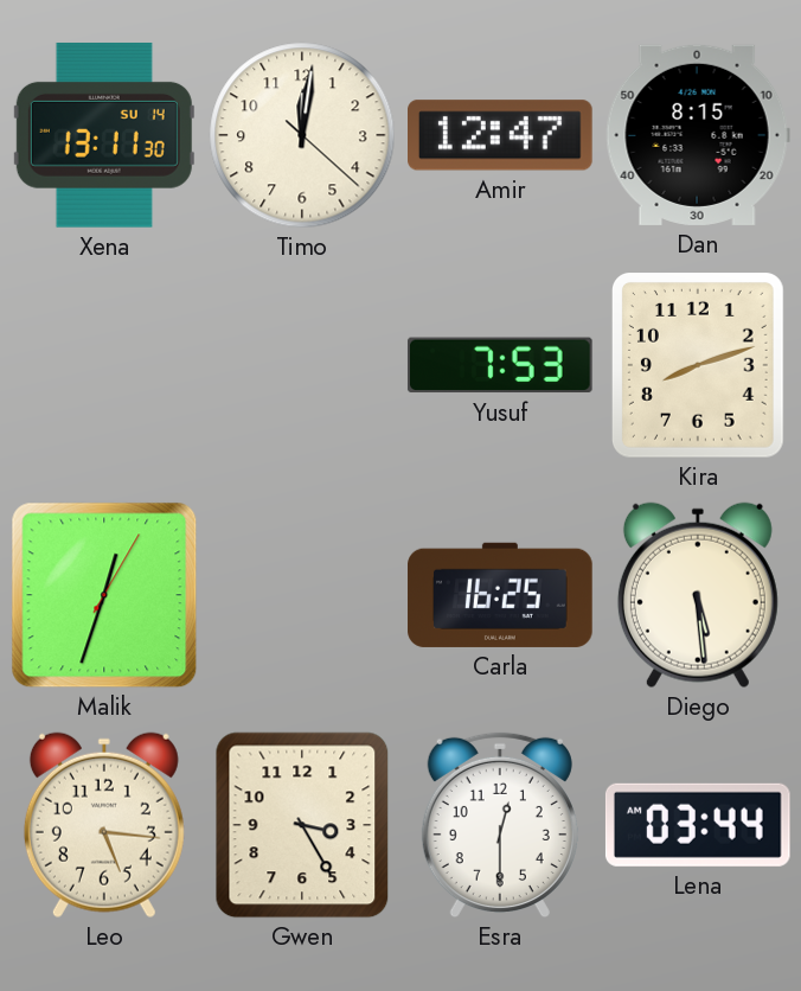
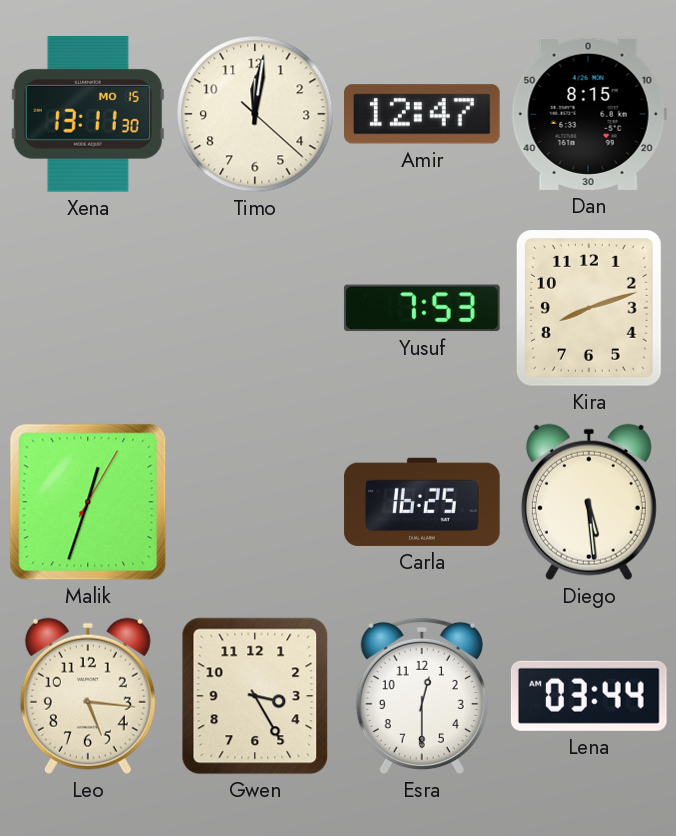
Xena date: SU 14 -> MO 15 (88, 114)
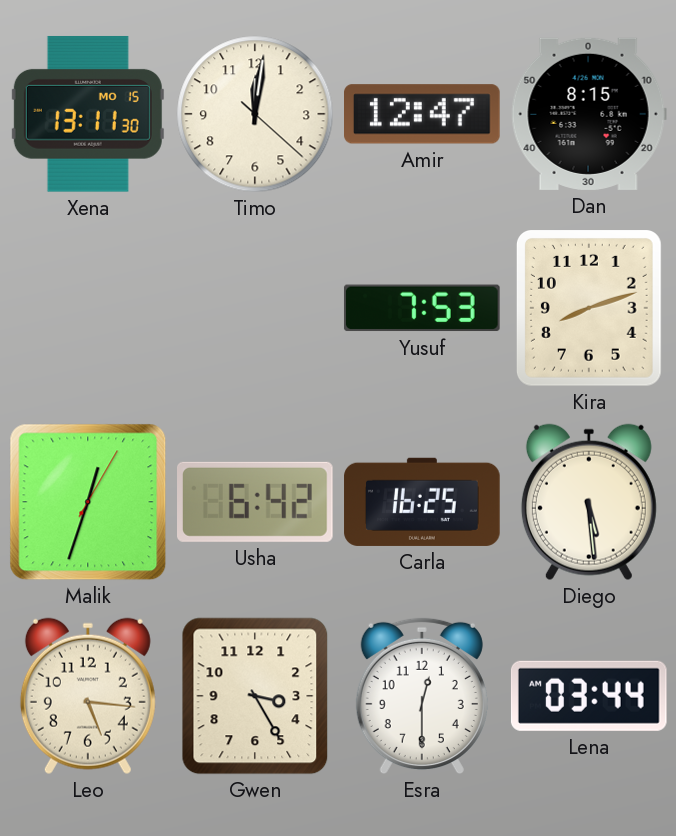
Usha: none -> 6:42 (256, 502)
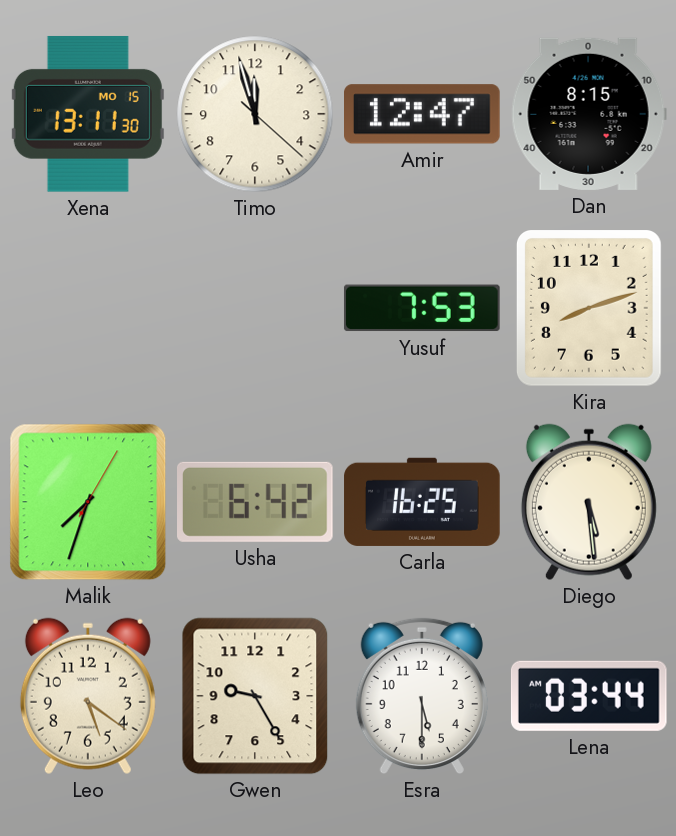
Timo: 12:01 -> 11:57 (255, 114)
Malik: 12:33 -> 7:33 (88, 502)
Leo: 5:16 -> 5:21 (88, 696)
Gwen: 3:25 -> 9:25 (255, 696)
Esra: 12:30 -> 5:30 (422, 696)
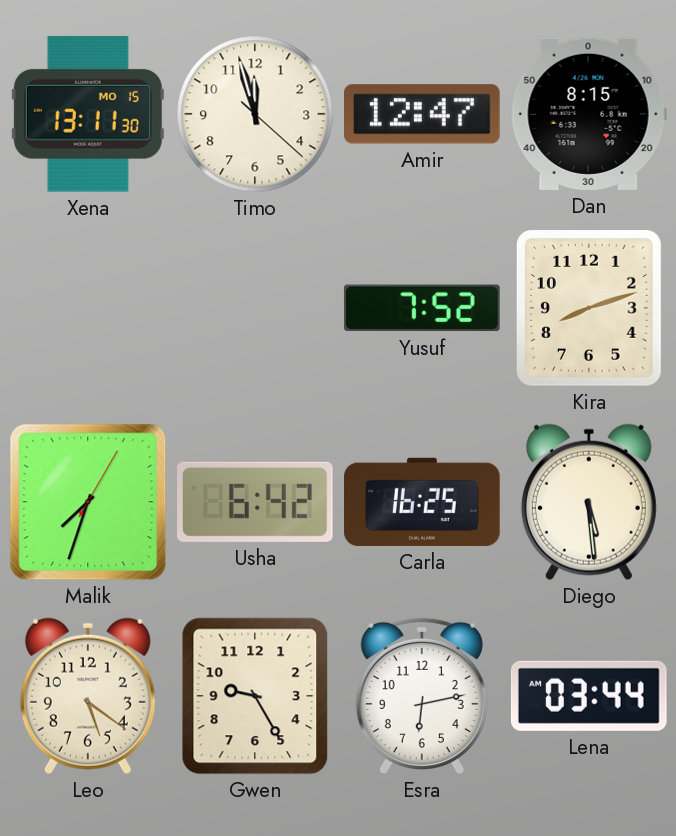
Yusuf: 7:53 -> 7:52 (422, 308)
Esra: 5:30 -> 6:13 (422, 696)
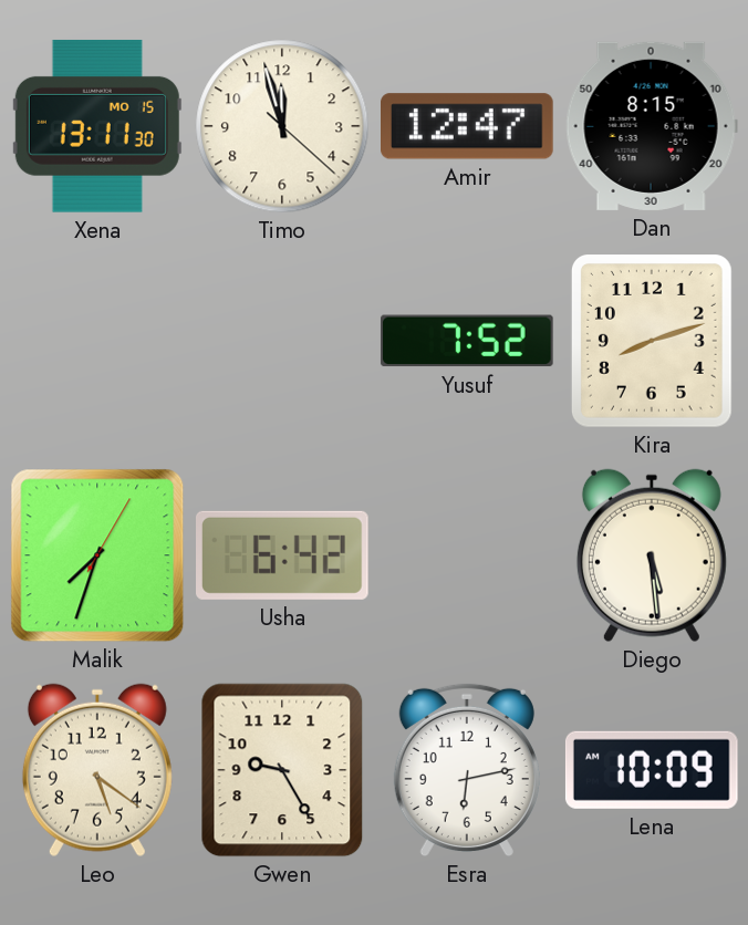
Carla: 16:25 -> none (422, 502)
Lena: 03:44 -> 10:09 (652, 770)
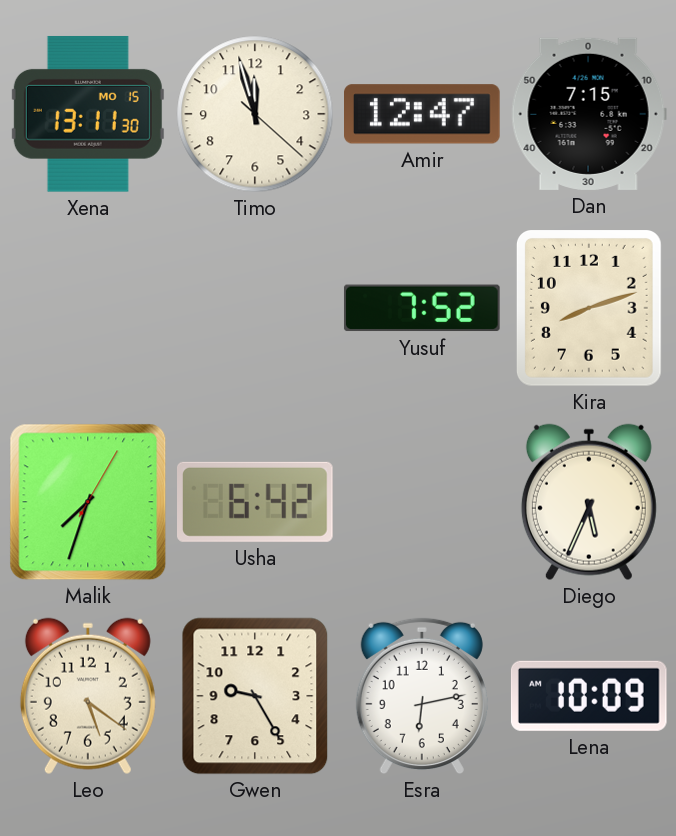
Dan: 8:15 -> 7:15 (589, 114)
Diego: 5:29 -> 5:34 (589, 502)
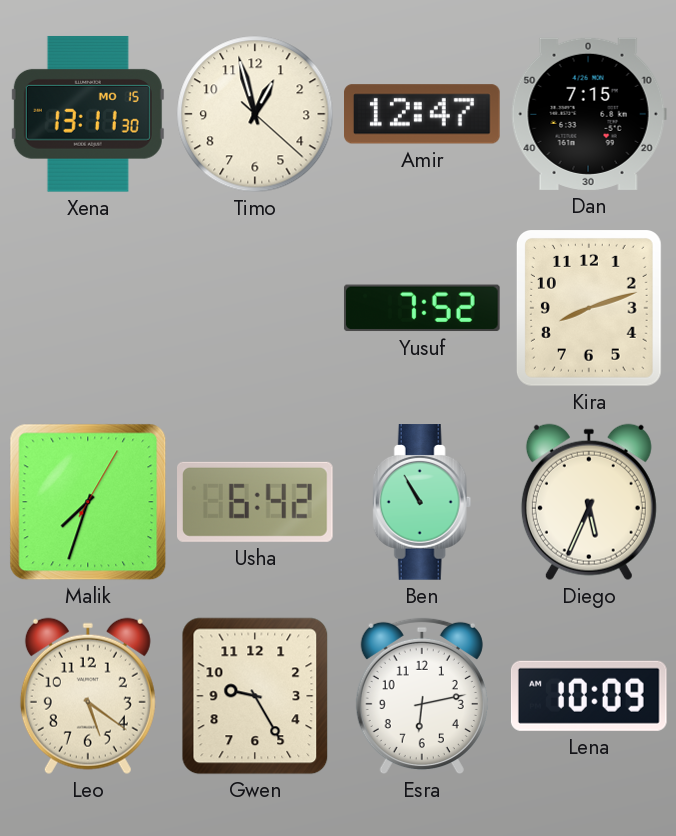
Timo: 11:57 -> 12:57 (255, 114)
Ben: none -> 10:55 (422, 502)
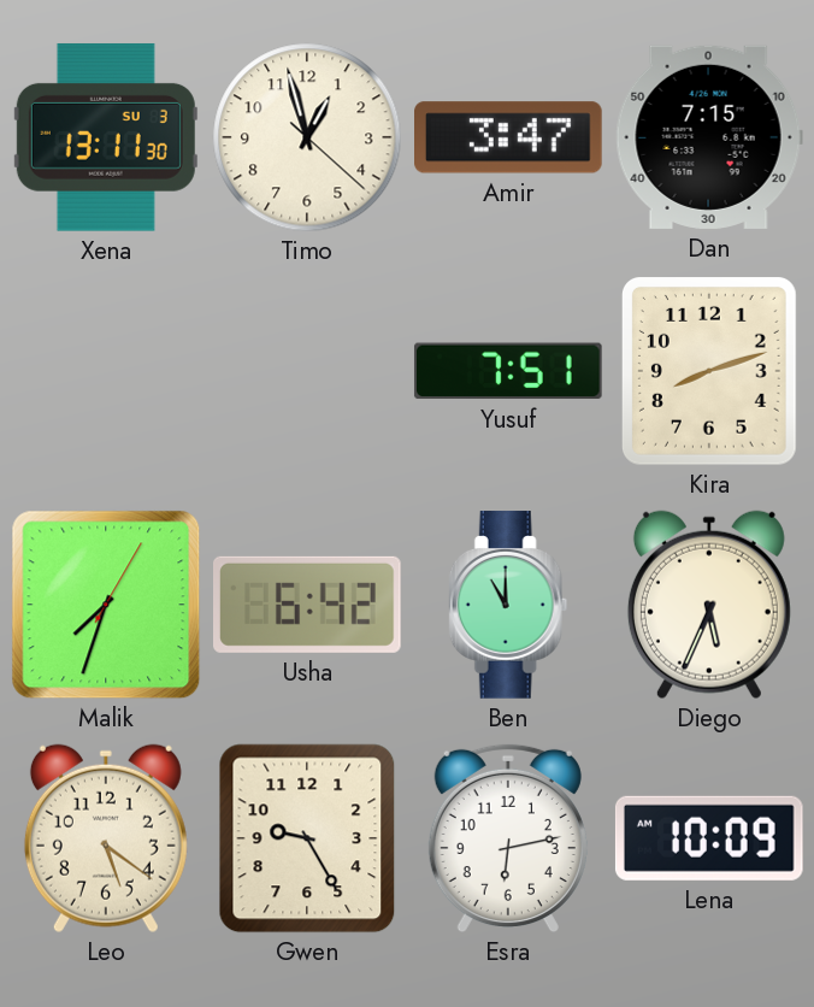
Xena date: MO 15 -> SU 3 (106, 137)
Amir: 12:47 -> 3:47 (509, 137)
Yusuf: 7:52 -> 7:51 (508, 371)
Ben: 10:55 -> 11:00 (508, 605)
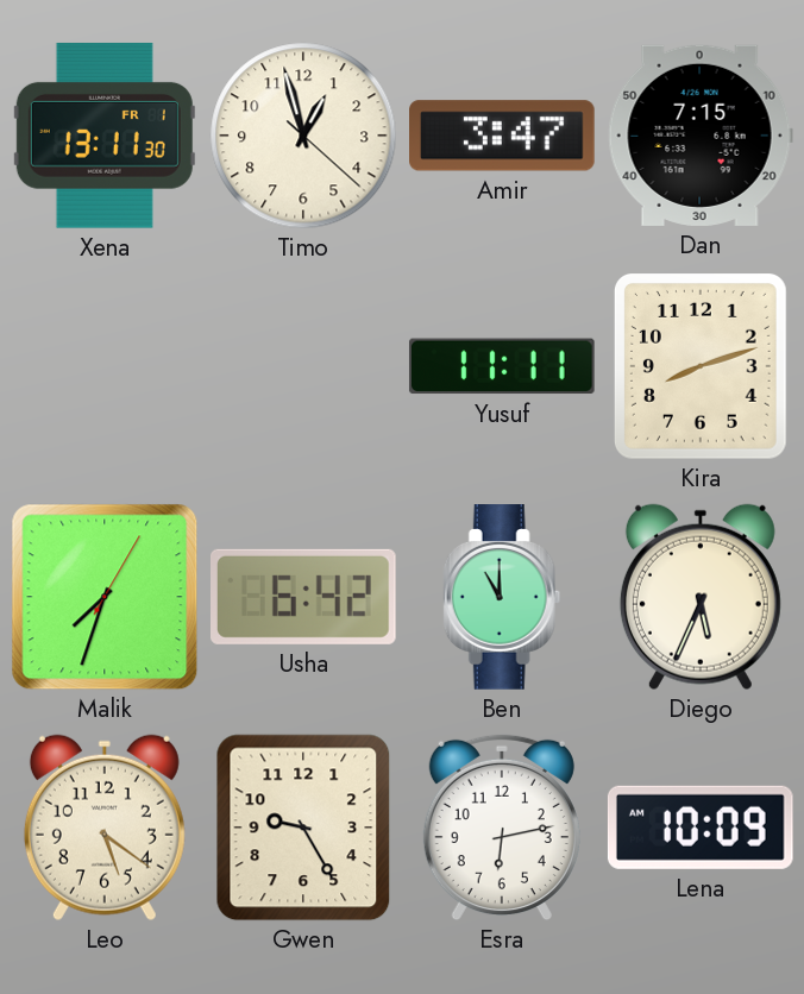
Xena date: SU 3 -> FR 1 (105, 136)
Yusuf: 7:51 -> 11:11 (502, 366)
